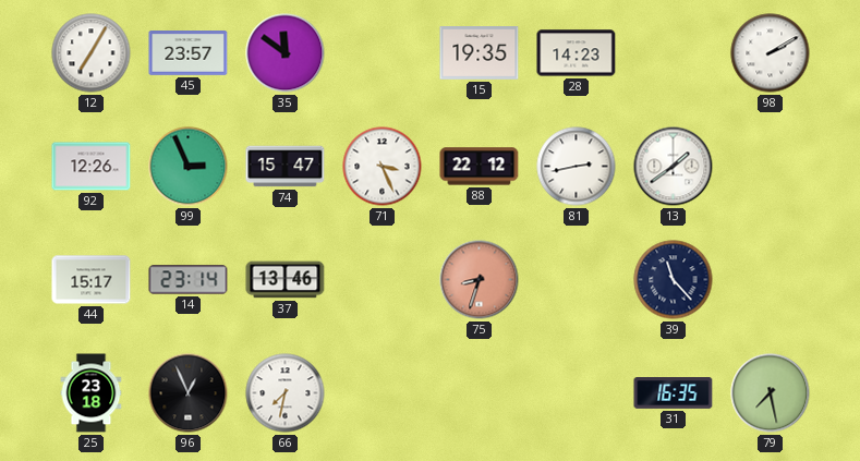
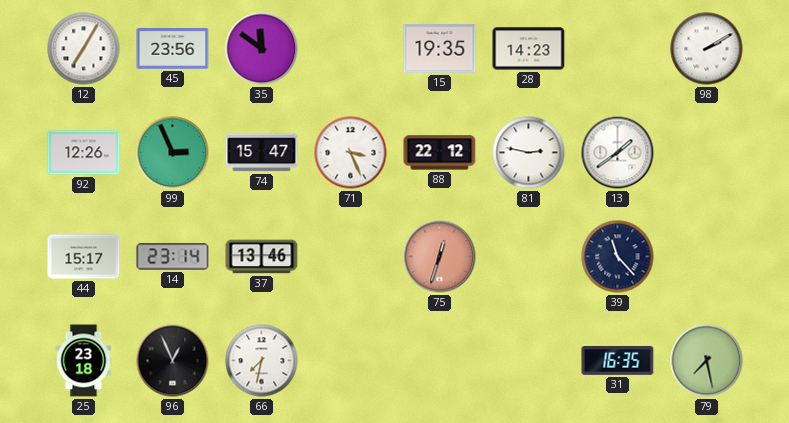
45: 23:57 -> 23:56 (173, 49)
81: 2:43 -> 2:47 (529, 153)
75: 8:33 -> 12:33 (440, 257)
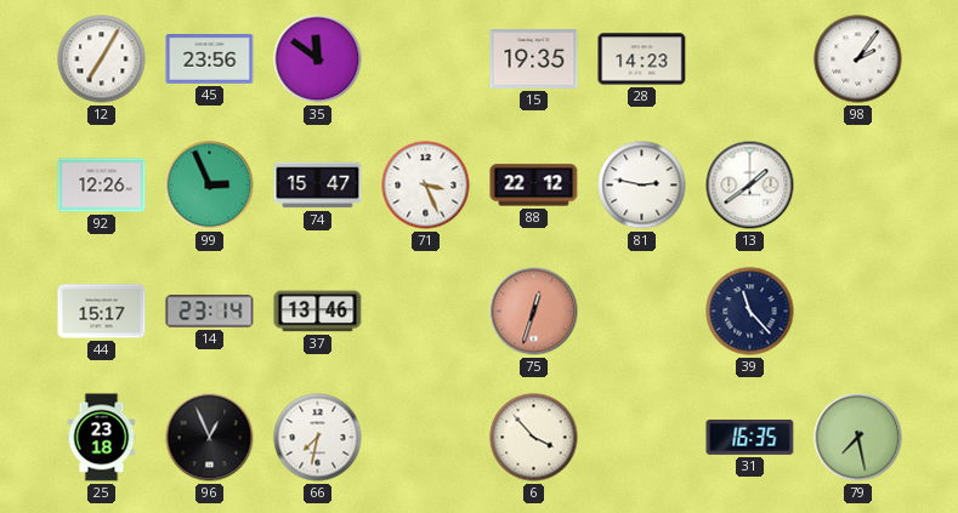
98: 2:10 -> 2:06 (858, 59)
6: none -> 3:53 (534, 438)
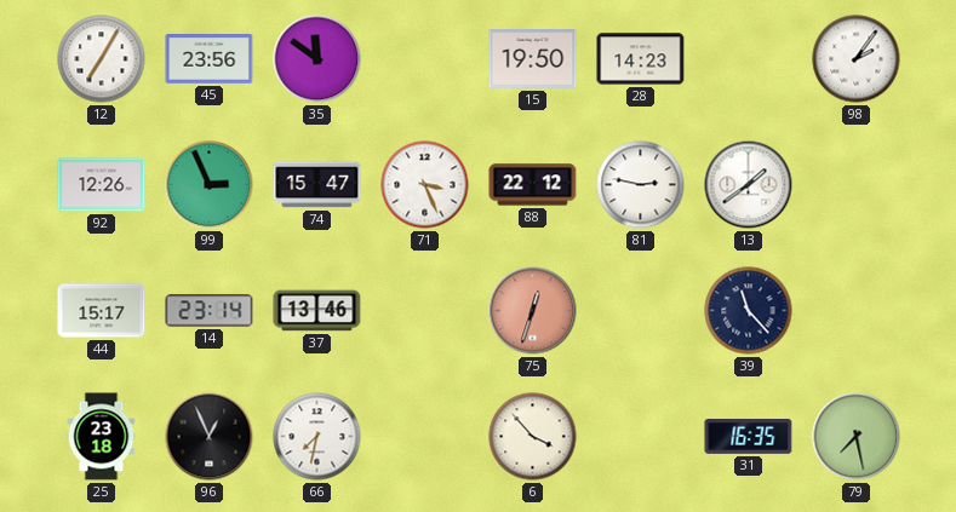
15: 19:35 -> 19:50 (533, 59)
